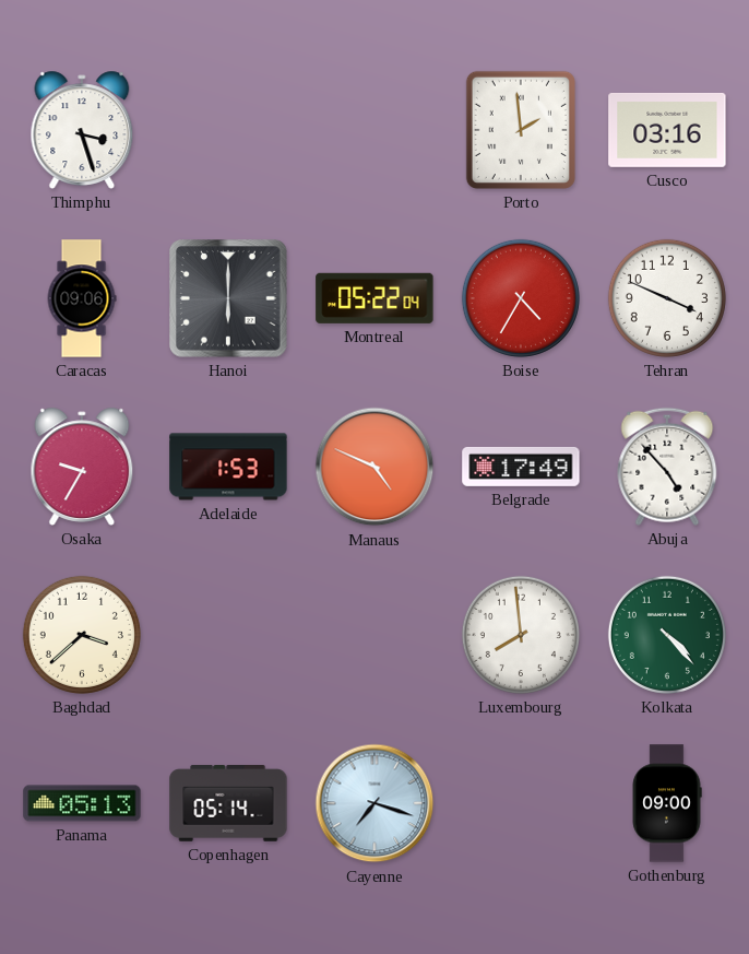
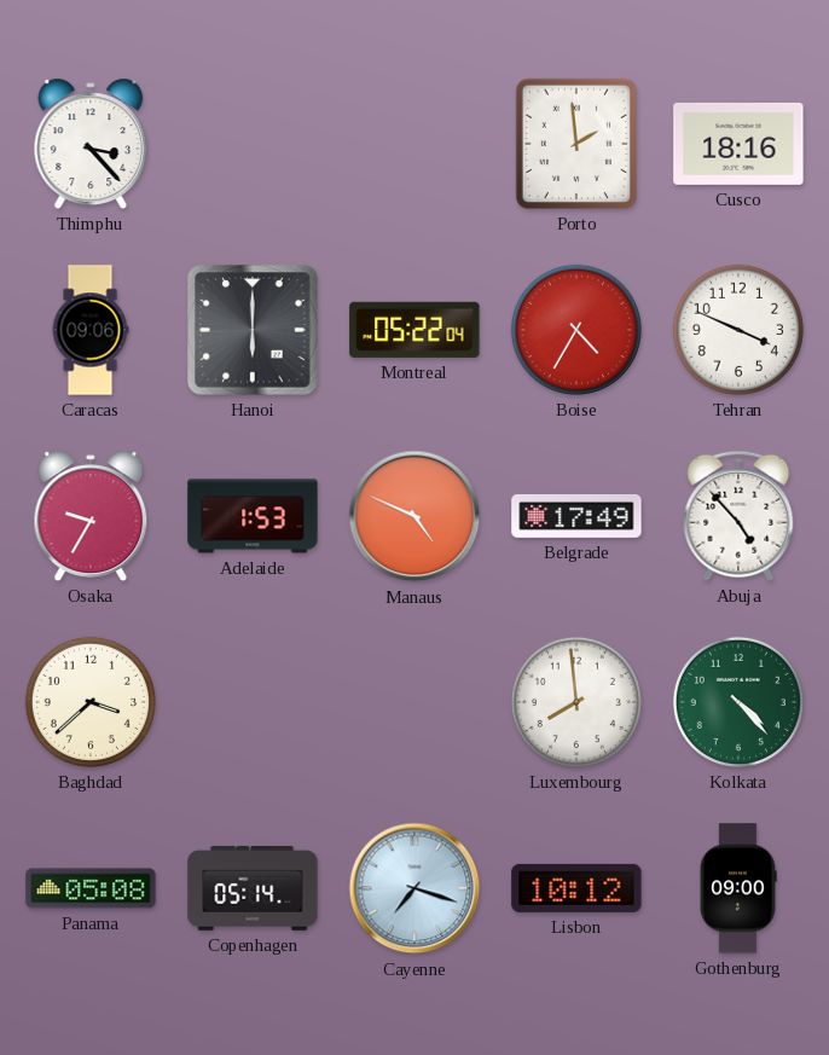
Thimphu: 3:27 -> 3:23 (91, 144)
Cusco: 03:16 -> 18:16 (738, 144)
Panama: 05:13 -> 05:08 (91, 888)
Lisbon: none -> 10:12 (576, 888)
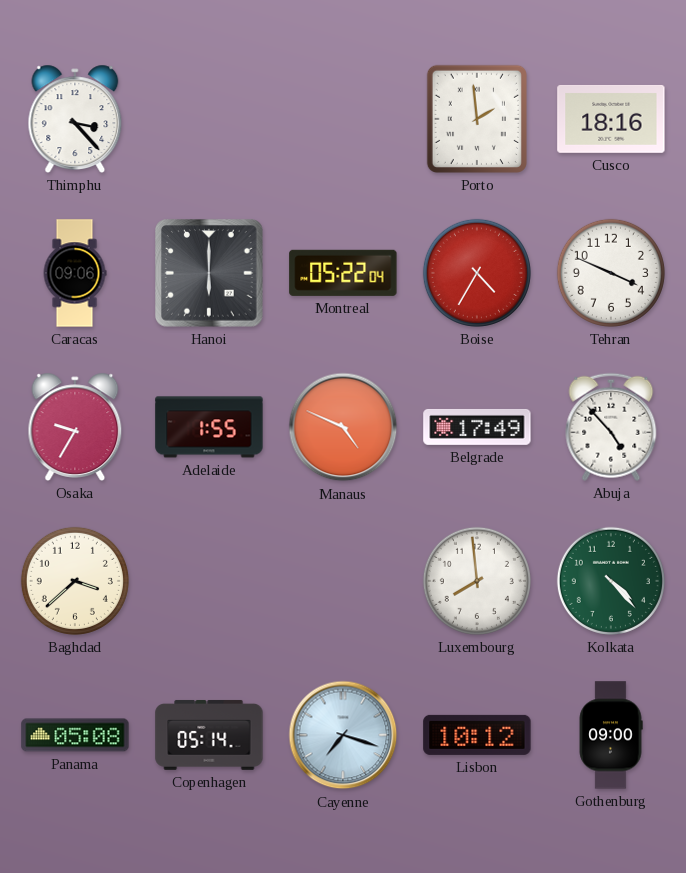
Adelaide: 1:53 -> 1:55 (209, 427)
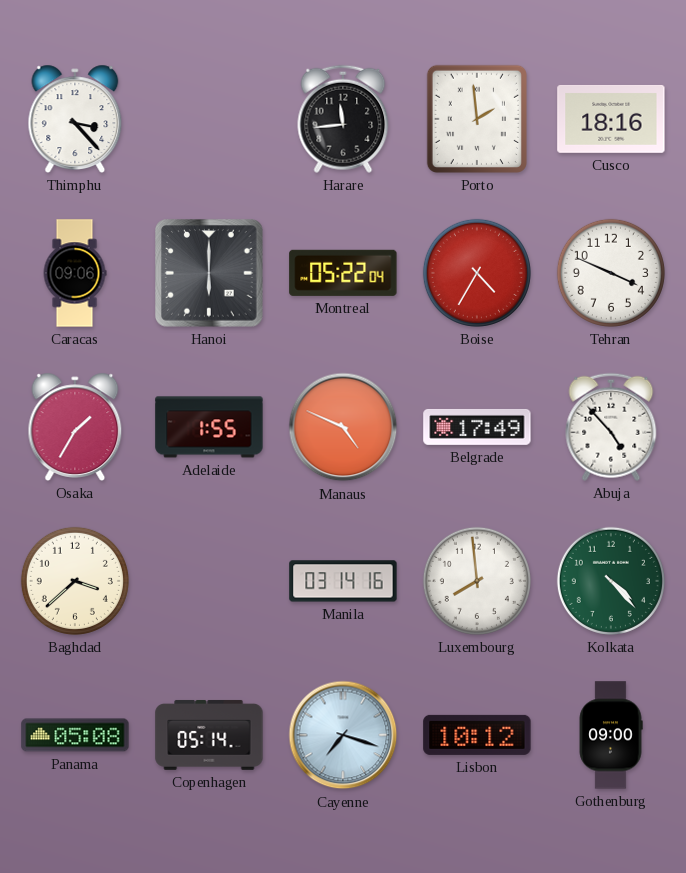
Harare: none -> 11:44 (343, 119)
Osaka: 9:35 -> 1:35 (75, 427)
Manila: none -> 03:14 (343, 581)
